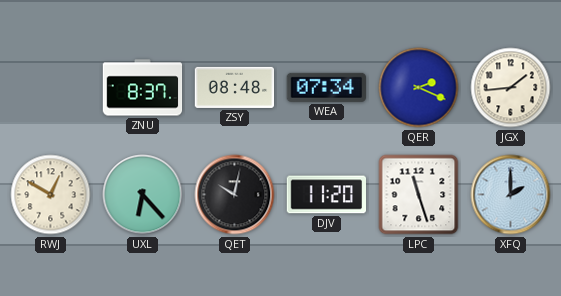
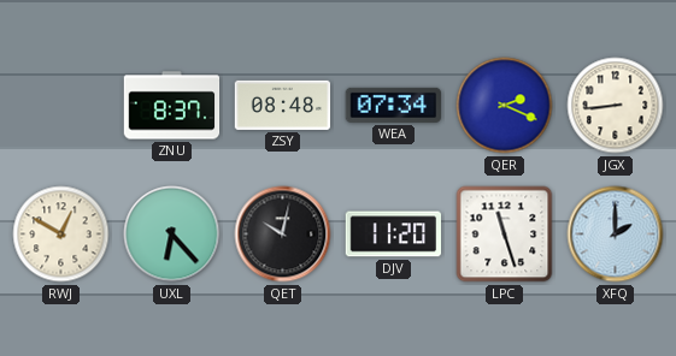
JGX: 1:44 -> 8:44 (616, 106)
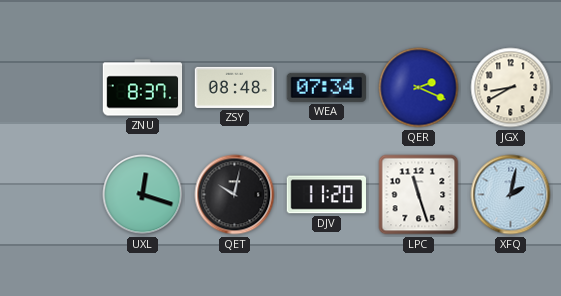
JGX: 8:44 -> 8:40 (511, 88)
RWJ: 12:50 -> none (61, 235)
UXL: 6:23 -> 12:18 (143, 195)
XFQ: 2:00 -> 2:02 (511, 195)
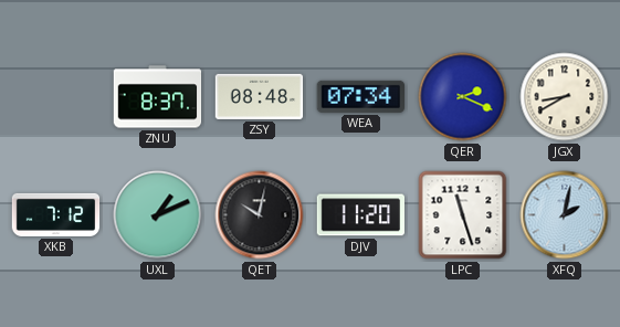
XKB: none -> 7:12 (56, 214)
UXL: 12:18 -> 1:11 (158, 215)
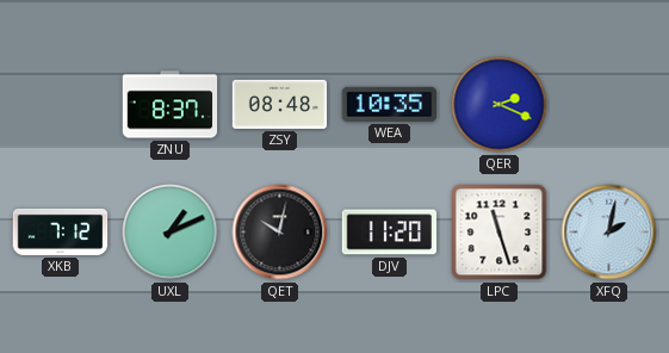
WEA: 07:34 -> 10:35 (390, 104)
JGX: 8:40 -> none (565, 97)
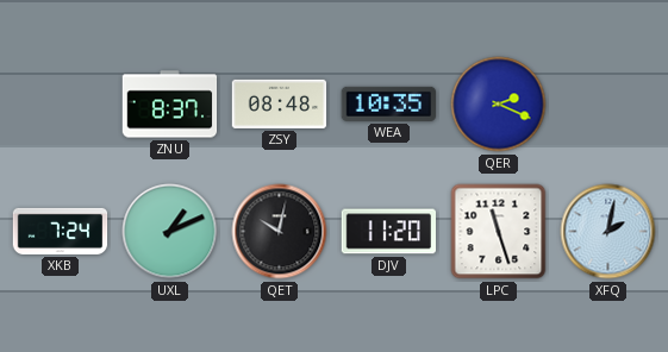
XKB: 7:12 -> 7:24 (61, 231)
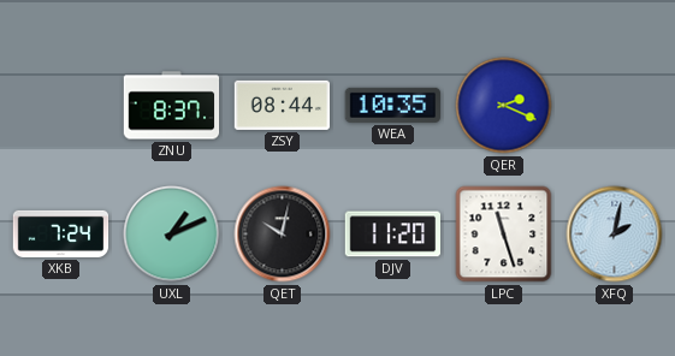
ZSY: 08:48 -> 08:44 (283, 105)
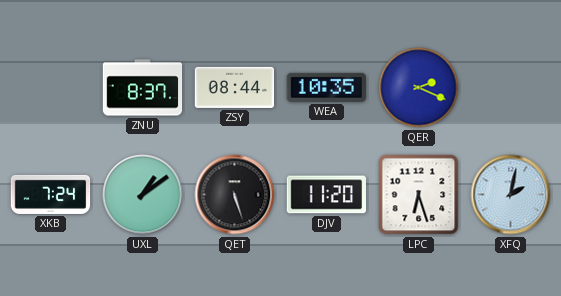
UXL: 1:11 -> 1:09 (143, 195)
QET: 10:02 -> 5:27 (235, 195)
LPC: 11:27 -> 6:27 (419, 195)
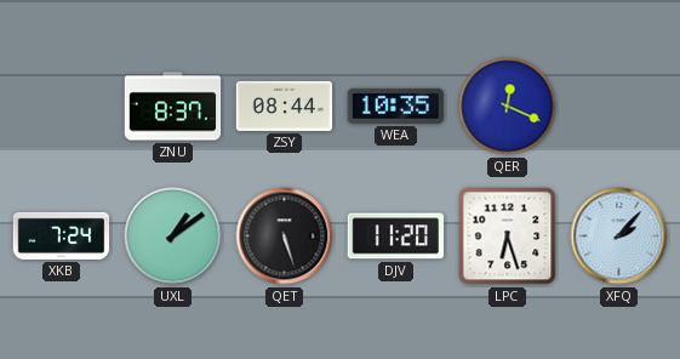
QER: 2:19 -> 12:19 (508, 107)
XFQ: 2:02 -> 2:07 (619, 237)
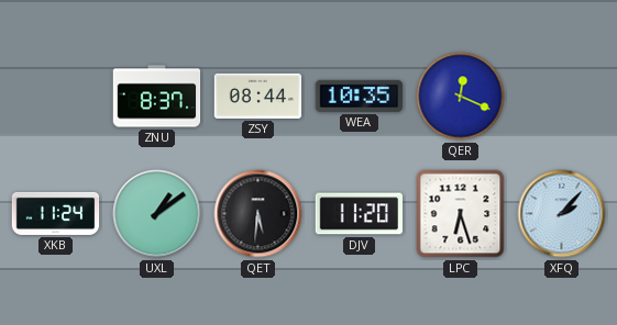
XKB: 7:24 -> 11:24 (56, 213)
QET: 5:27 -> 5:31 (258, 214)
